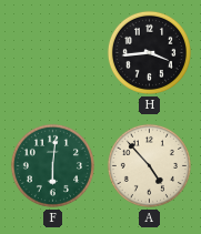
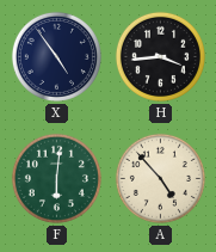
X: none -> 4:54 (56, 56)
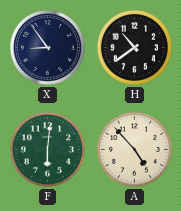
X: 4:54 -> 8:54 (47, 47)
H: 3:44 -> 10:39 (134, 47)
